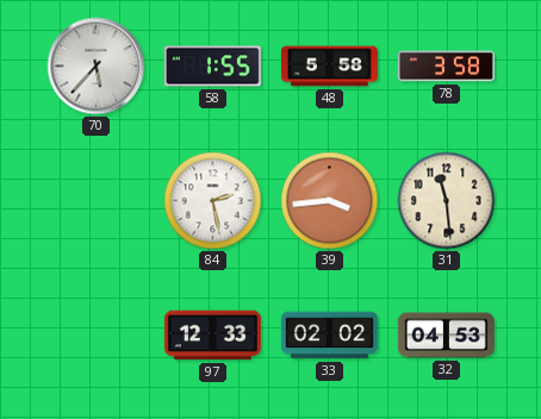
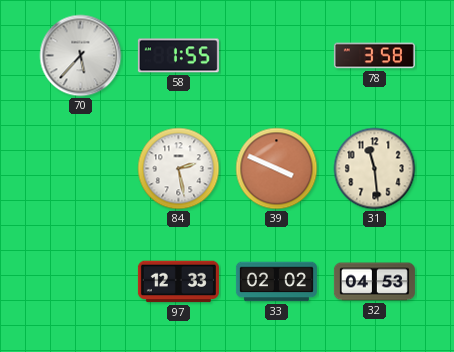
48: 5:58 -> none (329, 67)
39: 3:44 -> 3:49 (277, 169)
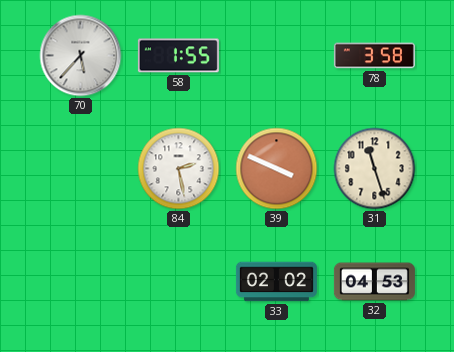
31: 11:29 -> 11:27 (375, 169)
97: 12:33 -> none (178, 282)
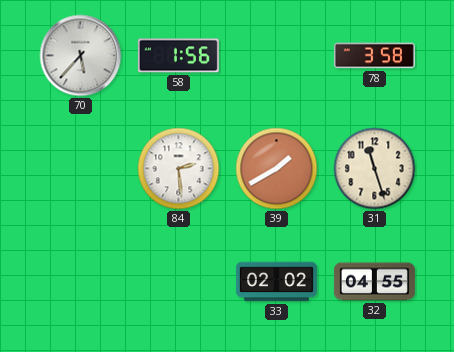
58: 1:55 -> 1:56 (178, 56)
84: 2:28 -> 2:29 (179, 169)
39: 3:49 -> 1:40 (277, 169)
32: 04:53 -> 04:55 (374, 282)
